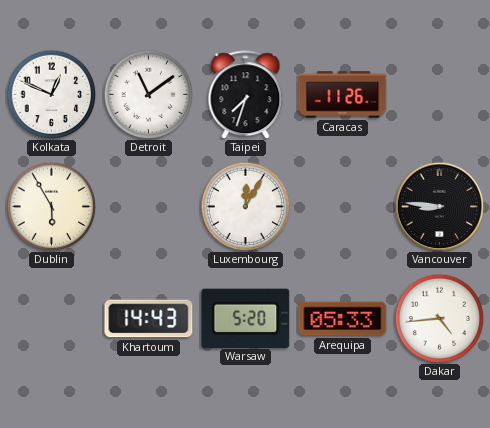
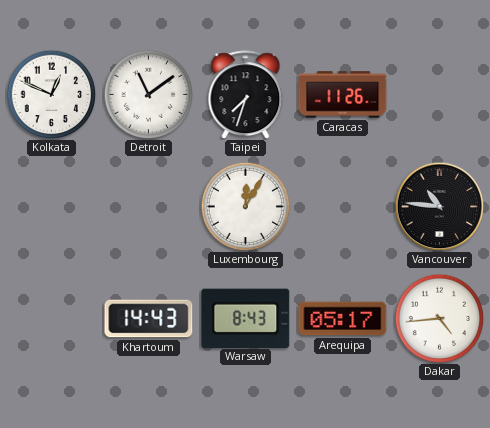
Dublin: 5:55 -> none (51, 206)
Vancouver: 8:46 -> 10:46 (439, 206)
Warsaw: 5:20 -> 8:43 (246, 318)
Arequipa: 05:33 -> 05:17 (343, 319)
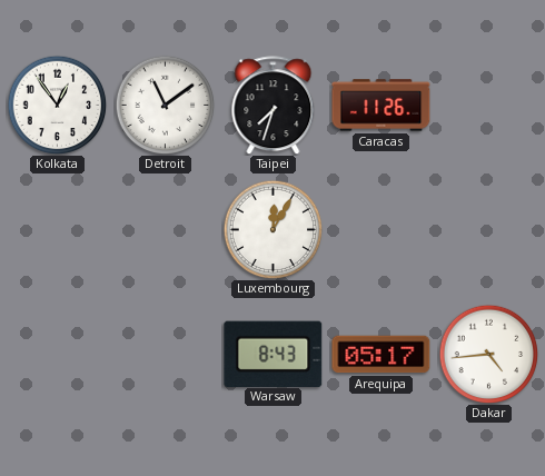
Kolkata: 12:49 -> 12:54 (57, 105)
Vancouver: 10:46 -> none (439, 206)
Khartoum: 14:43 -> none (149, 319)
